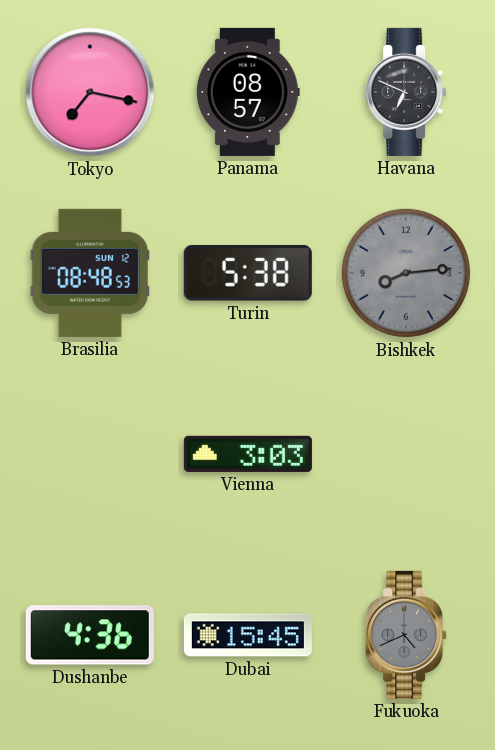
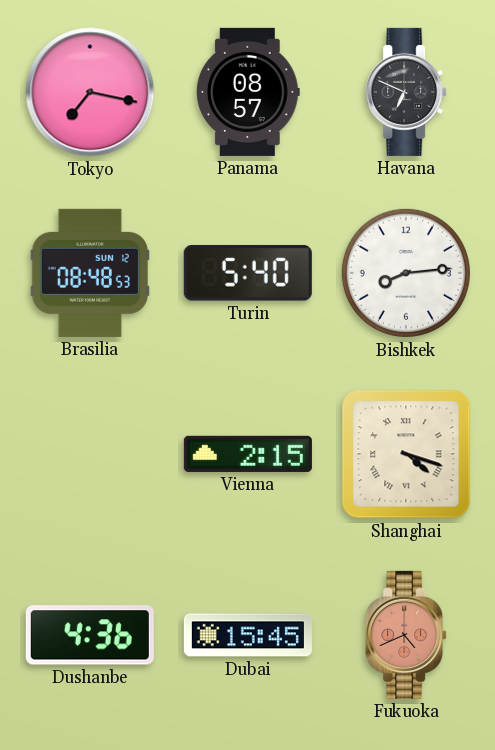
Turin: 5:38 -> 5:40 (248, 273)
Bishkek dial: grey -> white (406, 273)
Vienna: 3:03 -> 2:15 (248, 454)
Shanghai: none -> 4:18 (406, 454)
Fukuoka dial: grey -> salmon (406, 635)
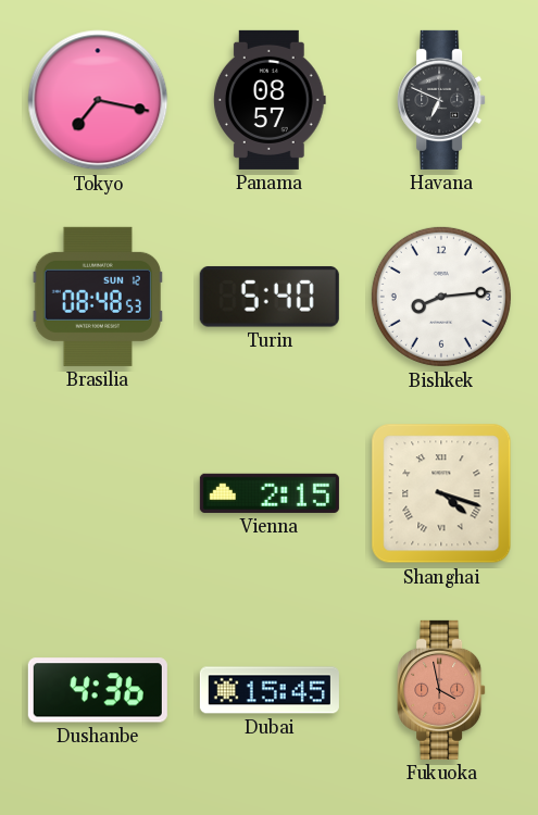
Fukuoka: 4:41 -> 3:58 (441, 690)
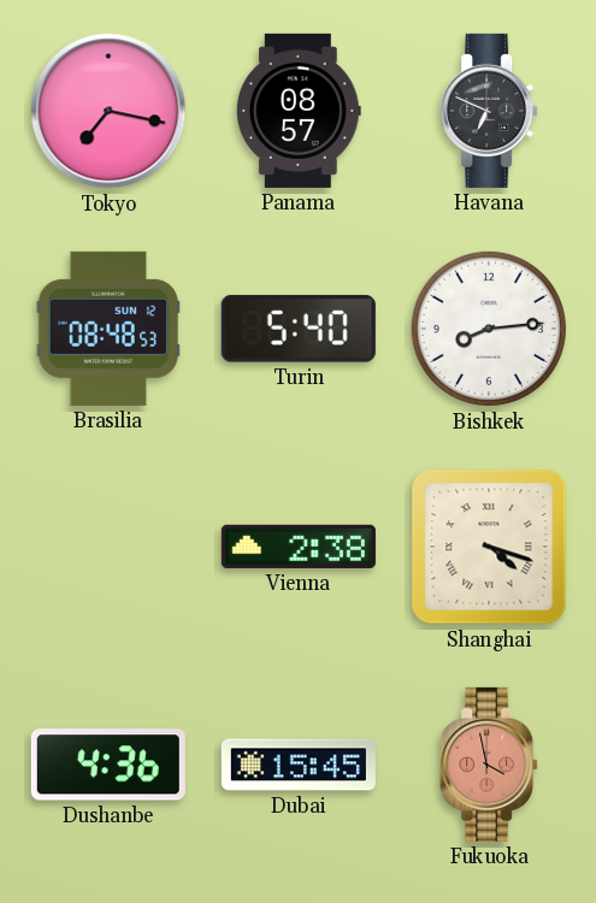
Vienna: 2:15 -> 2:38 (299, 547)
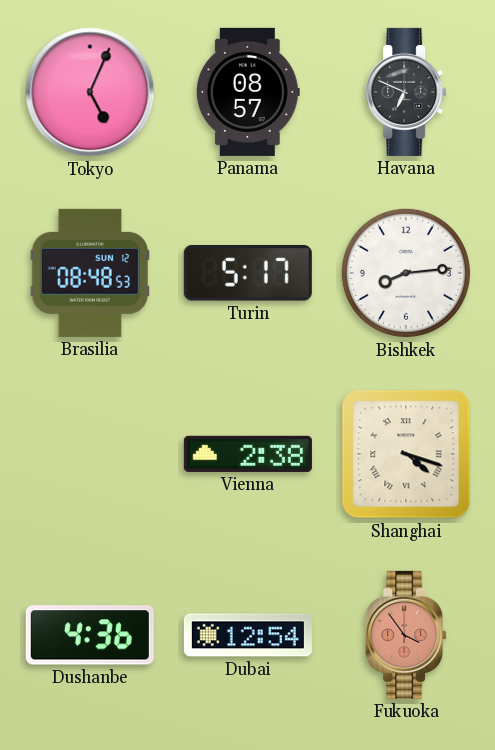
Tokyo: 7:17 -> 5:04 (90, 92)
Turin: 5:40 -> 5:17 (248, 273)
Dubai: 15:45 -> 12:54 (248, 635)
Fukuoka: 3:58 -> 3:54 (406, 635)
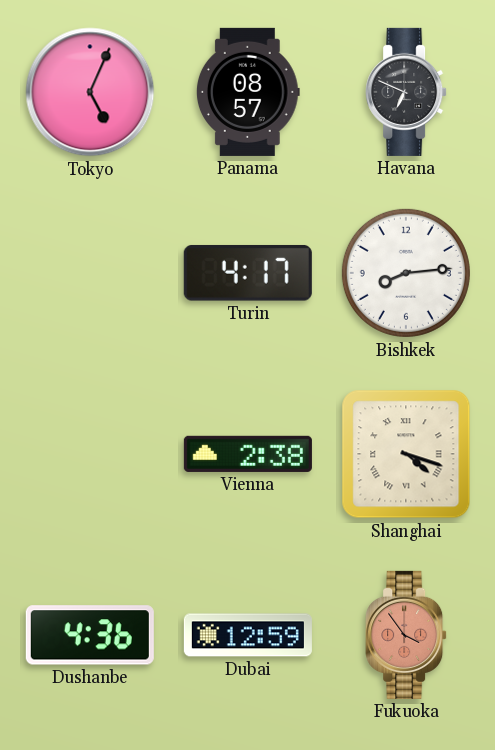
Brasilia: 08:48 -> none (90, 273)
Turin: 5:17 -> 4:17 (248, 273)
Dubai: 12:54 -> 12:59 (248, 635)
